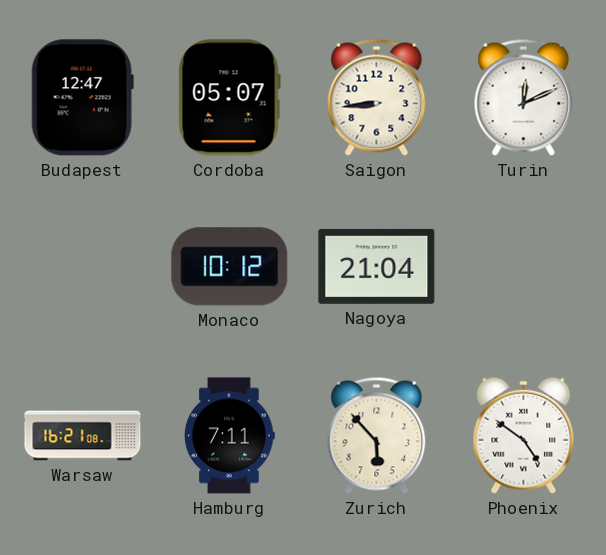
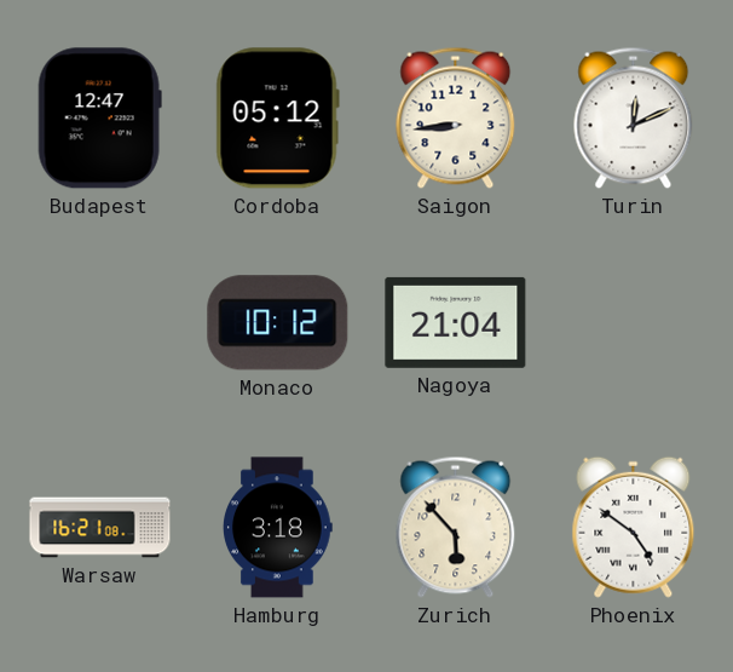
Cordoba: 05:07 -> 05:12 (277, 119)
Hamburg: 7:11 -> 3:18 (278, 528)
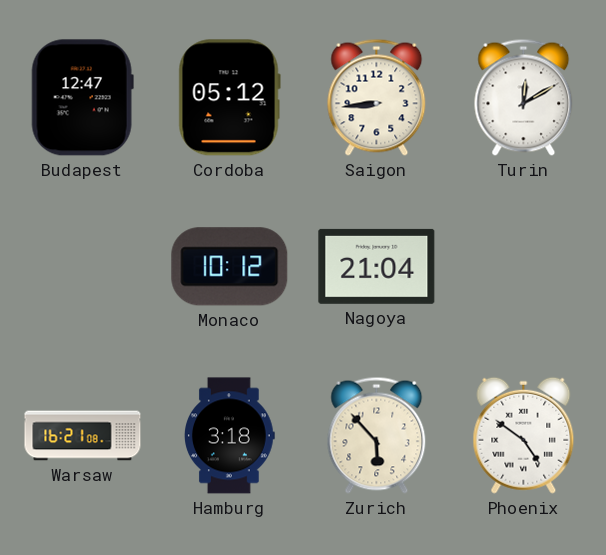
Turin: 12:11 -> 12:10 (524, 97)
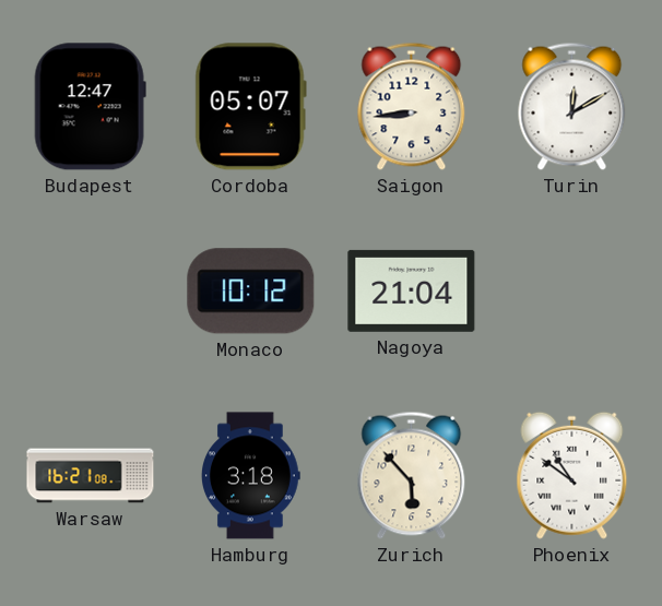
Cordoba: 05:12 -> 05:07 (250, 107)
Phoenix: 4:51 -> 10:51 (572, 475)
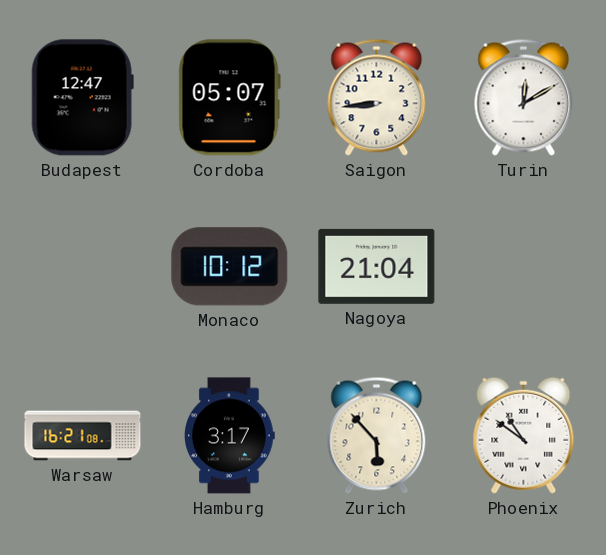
Hamburg: 3:18 -> 3:17 (230, 436)
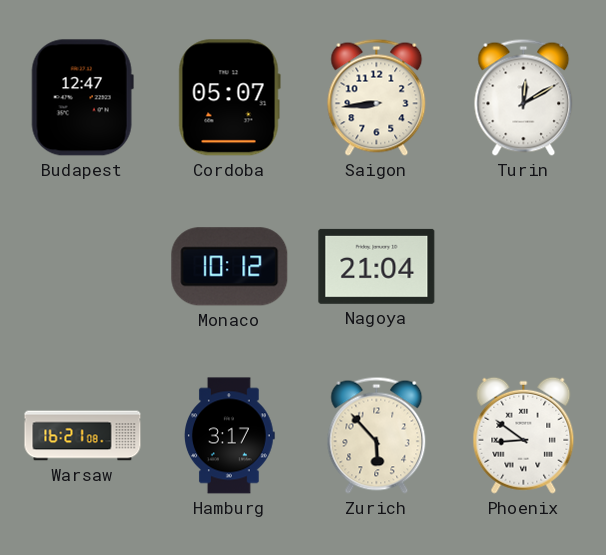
Phoenix: 10:51 -> 8:51 (524, 435)
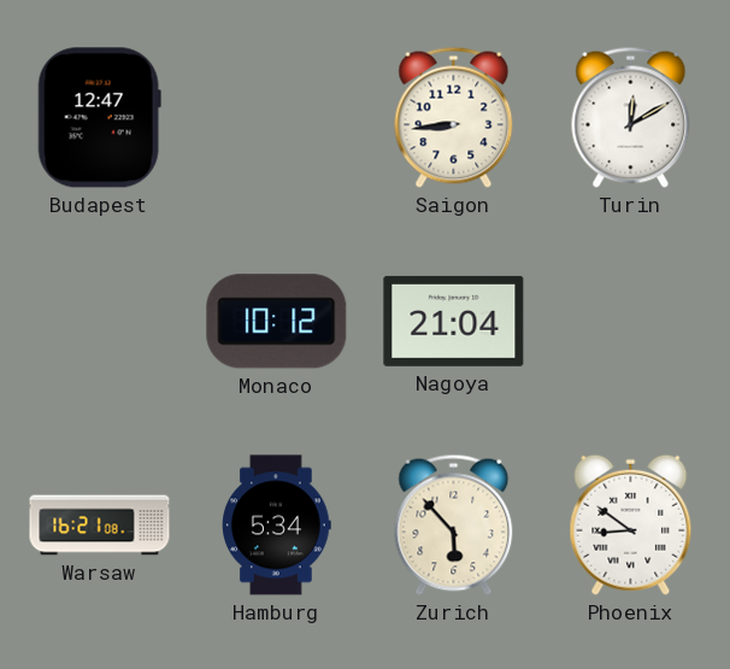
Cordoba: 05:07 -> none (229, 98)
Hamburg: 3:17 -> 5:34 (277, 526)
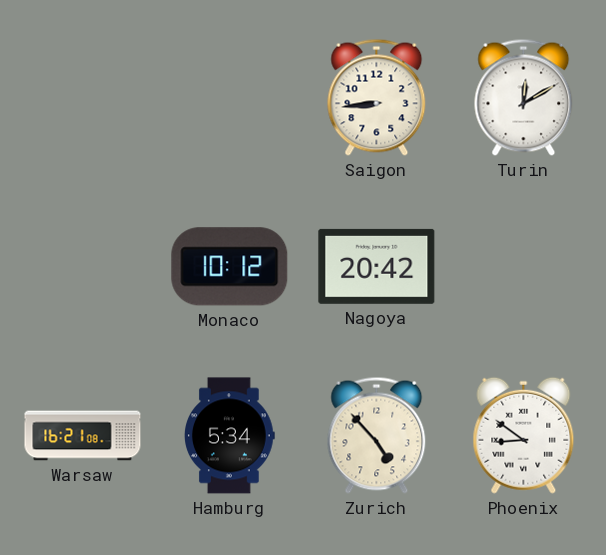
Budapest: 12:47 -> none (99, 118)
Nagoya: 21:04 -> 20:42 (377, 266)
Zurich: 5:53 -> 4:53 (377, 435)
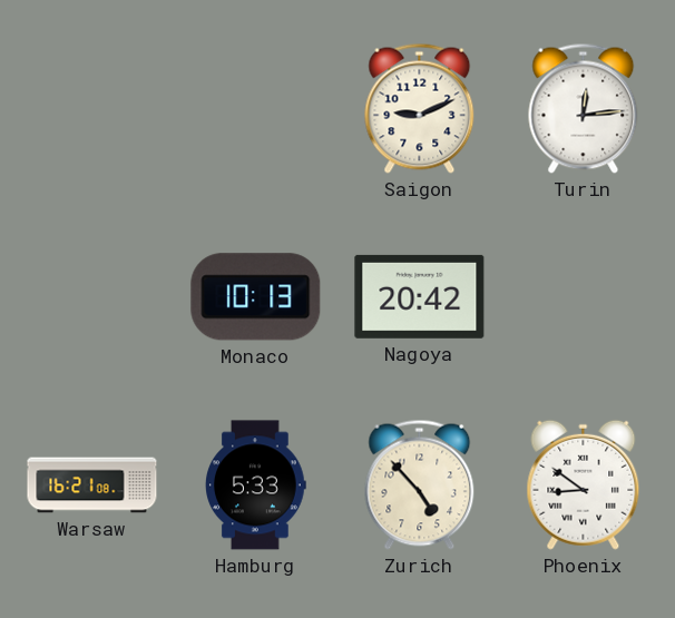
Saigon: 8:44 -> 9:11 (420, 108)
Turin: 12:10 -> 12:14 (584, 108)
Monaco: 10:12 -> 10:13 (256, 297)
Hamburg: 5:34 -> 5:33 (256, 485)
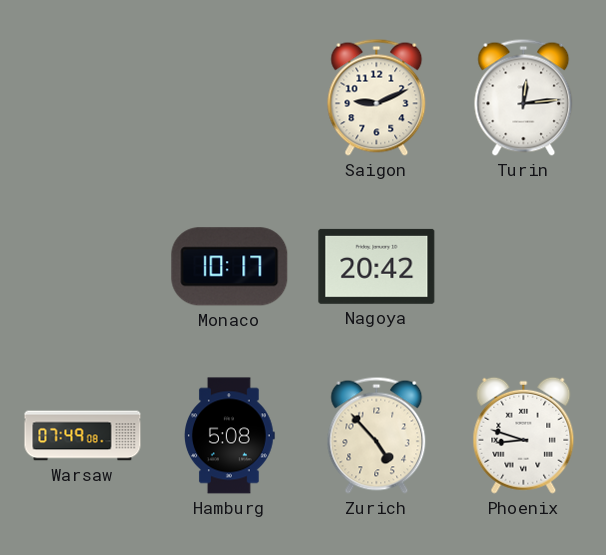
Monaco: 10:13 -> 10:17 (230, 267)
Warsaw: 16:21 -> 07:49 (83, 436)
Hamburg: 5:33 -> 5:08 (230, 436)
Phoenix: 8:51 -> 8:48 (524, 435)
